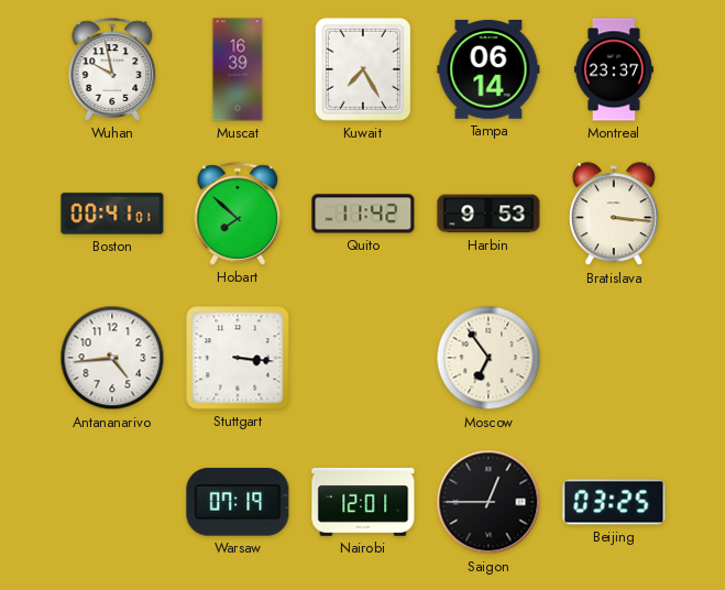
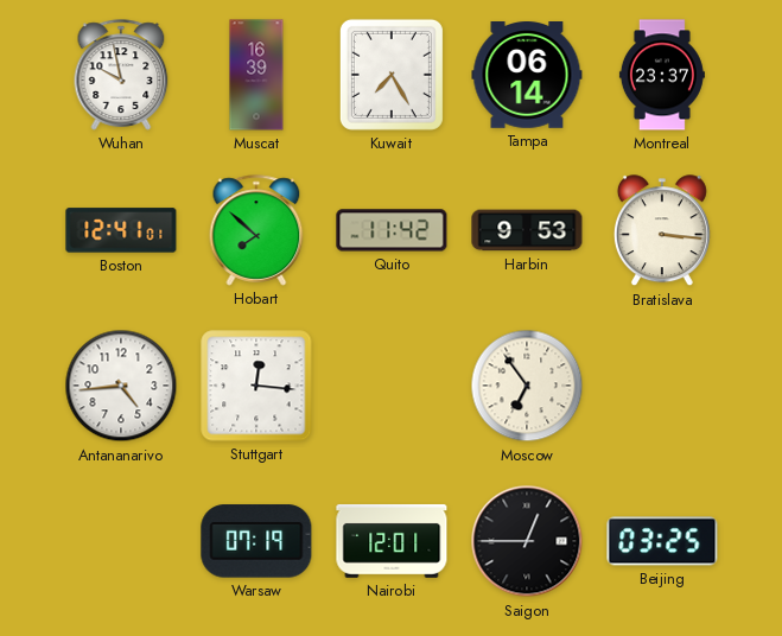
Boston: 00:41 -> 12:41 (121, 230)
Stuttgart: 3:16 -> 12:16 (256, 386)
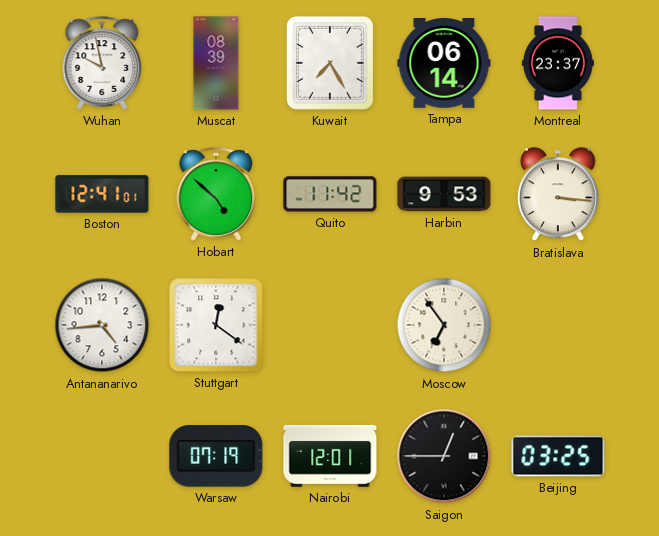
Muscat: 16:39 -> 08:39 (216, 63)
Hobart: 7:52 -> 4:52 (216, 194)
Stuttgart: 12:16 -> 12:21 (216, 325)
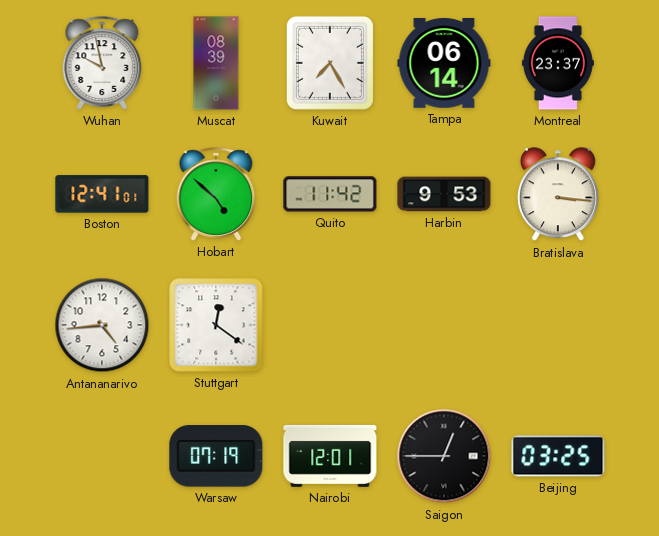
Moscow: 6:54 -> none (444, 325)
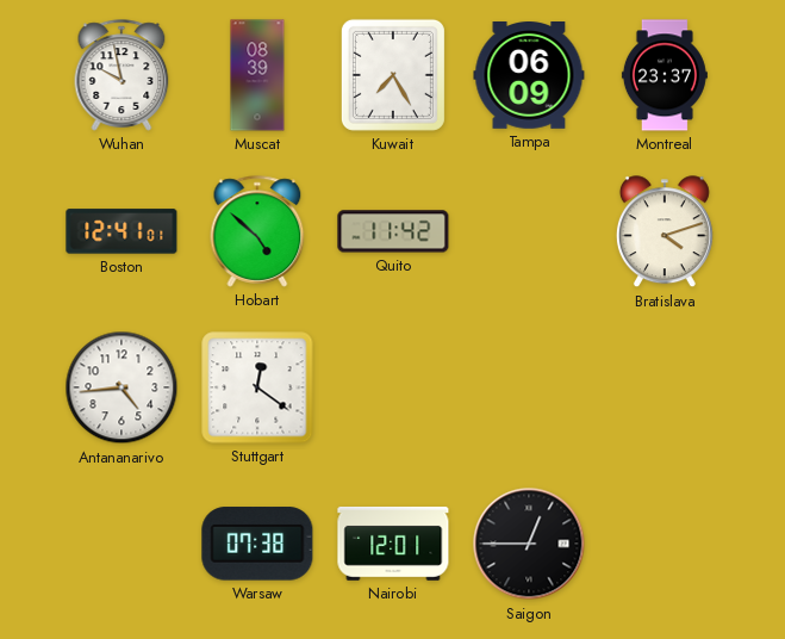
Tampa: 06:14 -> 06:09 (529, 76)
Harbin: 9:53 -> none (444, 194)
Bratislava: 3:16 -> 4:12 (665, 232)
Warsaw: 07:19 -> 07:38 (257, 544)
Beijing: 03:25 -> none (558, 456)
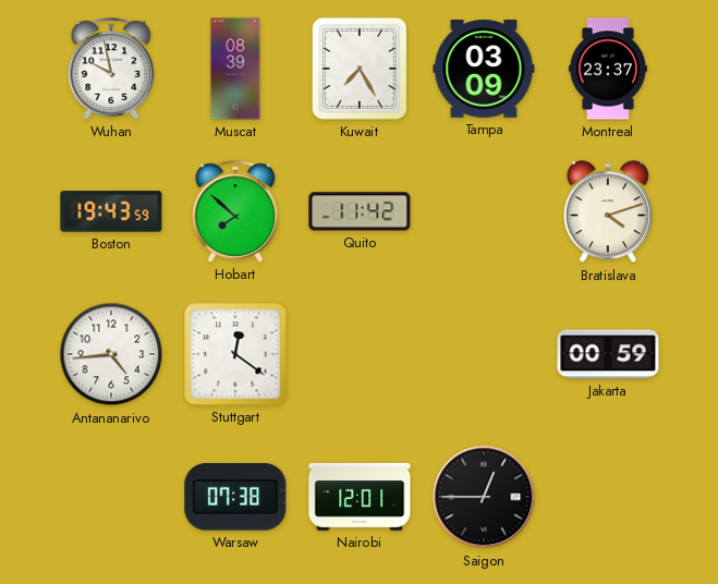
Tampa: 06:09 -> 03:09 (484, 70)
Boston: 12:41 -> 19:43 (111, 211)
Hobart: 4:52 -> 7:52 (235, 211)
Jakarta: none -> 00:59 (608, 354)
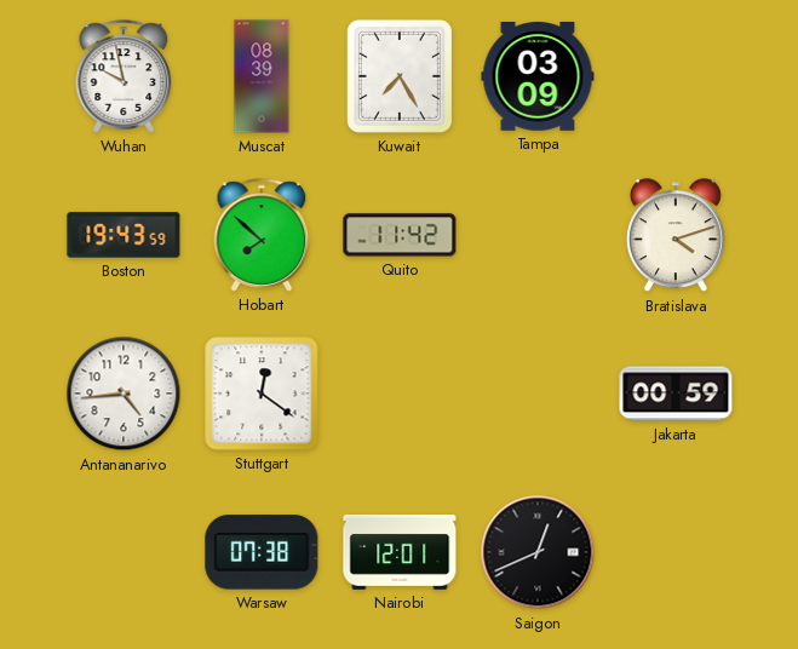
Montreal: 23:37 -> none (608, 69)
Saigon: 12:45 -> 12:41 (538, 552)
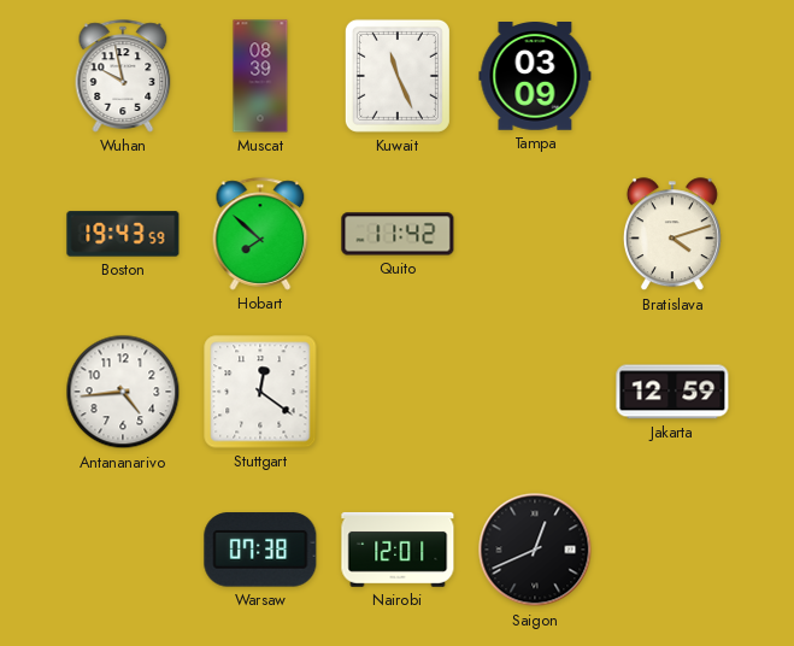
Kuwait: 7:25 -> 11:26 (398, 76)
Jakarta: 00:59 -> 12:59 (672, 392)
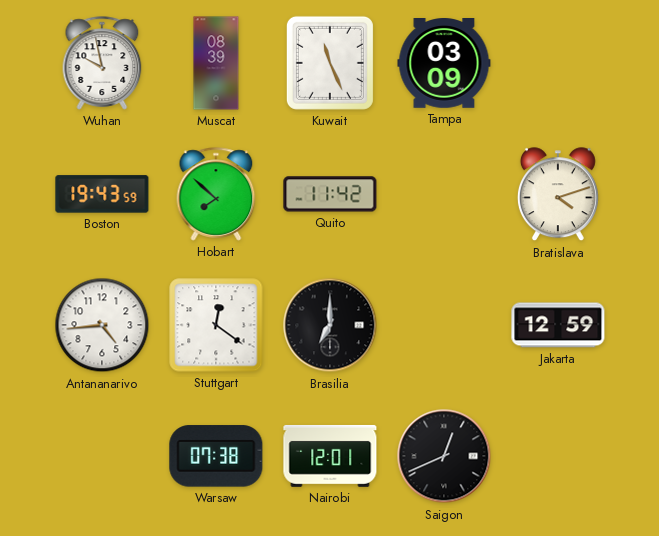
Brasilia: none -> 7:00 (330, 325)
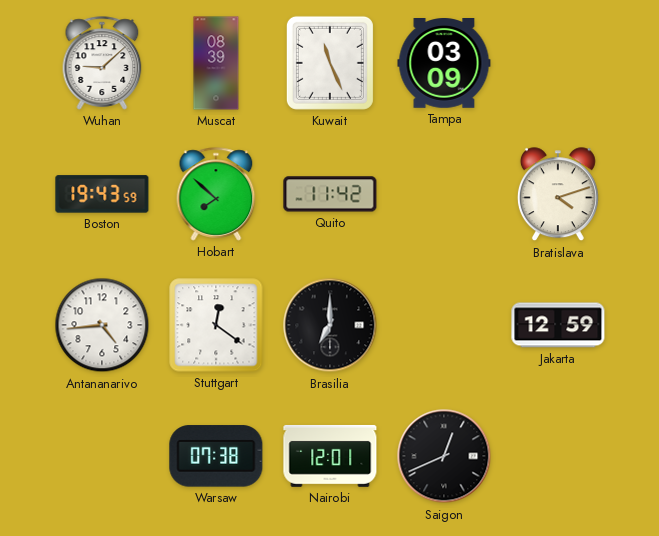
Wuhan: 9:58 -> 9:08 (102, 63)
